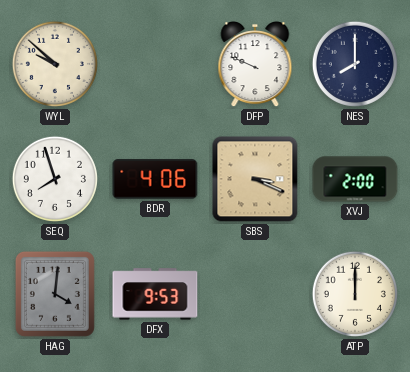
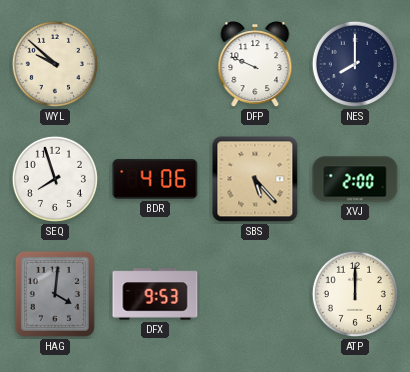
SBS: 3:19 -> 5:23 (255, 179)
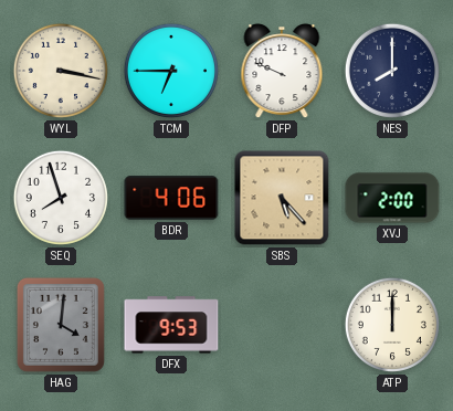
WYL: 9:52 -> 3:17 (61, 71)
TCM: none -> 6:45 (171, 71)
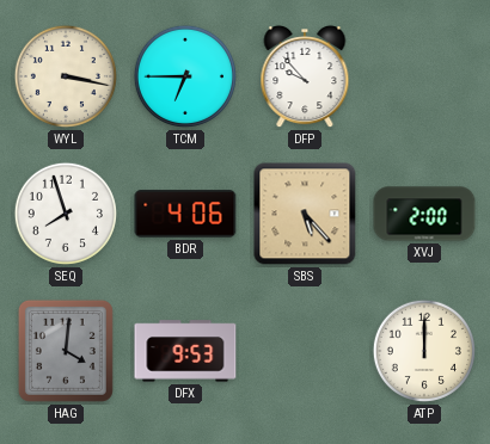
DFP: 9:49 -> 9:53 (305, 78)
NES: 8:00 -> none (392, 71)
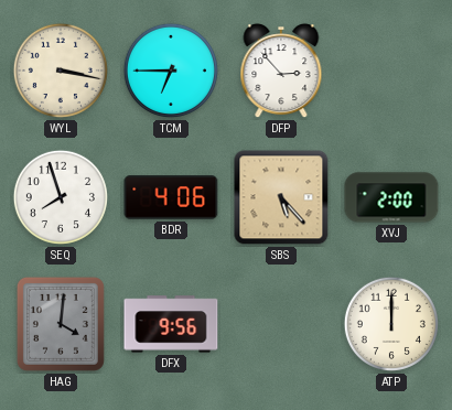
DFP: 9:53 -> 2:53 (281, 72)
DFX: 9:53 -> 9:56 (171, 324)
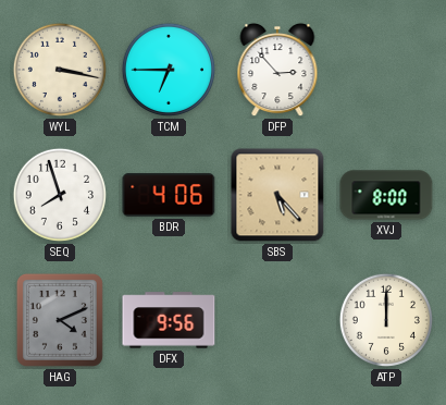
XVJ: 2:00 -> 8:00 (386, 195)
HAG: 4:01 -> 4:11 (60, 320)
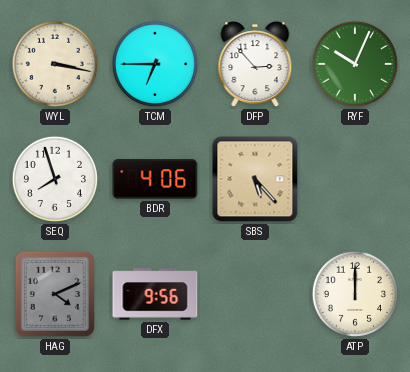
RYF: none -> 10:04 (355, 64)
XVJ: 8:00 -> none (386, 195)
